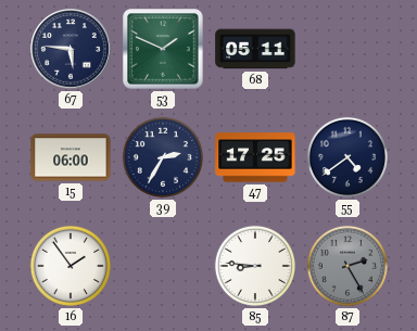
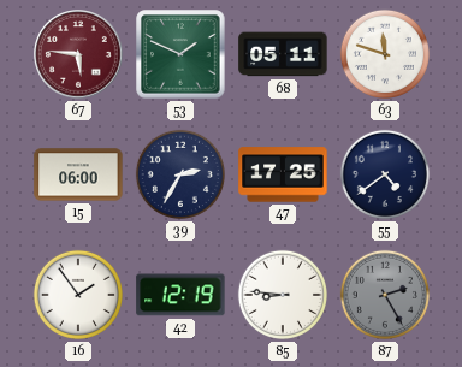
67 dial: navy -> burgundy (78, 54)
63: none -> 11:48 (385, 54)
42: none -> 12:19 (180, 295)
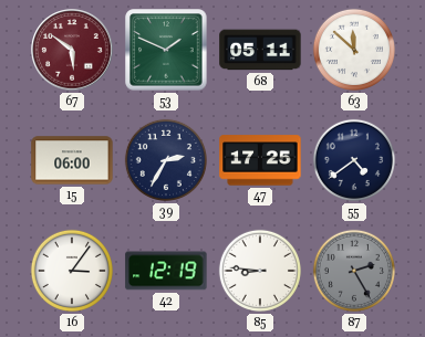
67: 5:46 -> 5:51 (72, 50)
63: 11:48 -> 11:52 (354, 50)
16: 1:54 -> 3:06 (72, 271)
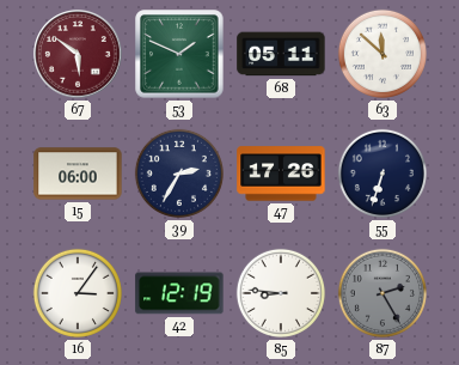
47: 17:25 -> 17:26 (281, 174)
55: 4:39 -> 6:33 (382, 174)
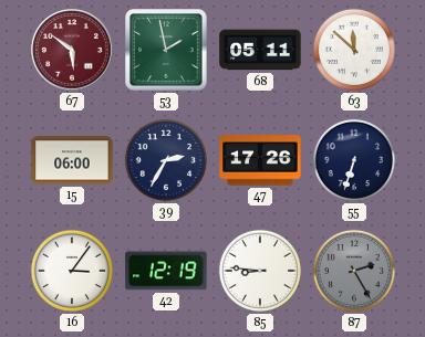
53: 1:49 -> 1:58 (166, 50)
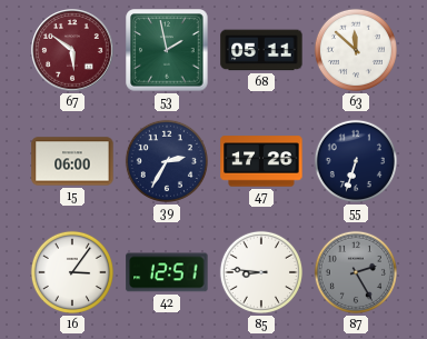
42: 12:19 -> 12:51 (167, 272)
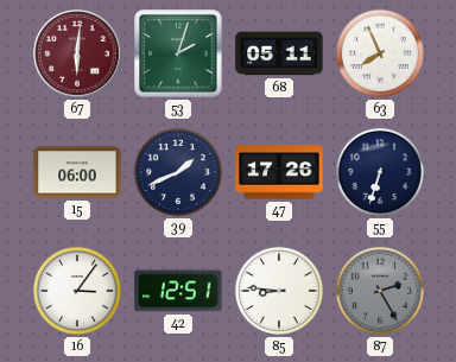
67: 5:51 -> 6:01 (77, 53)
53: 1:58 -> 2:03 (178, 53)
63: 11:52 -> 7:56 (380, 53)
39: 2:35 -> 1:41 (178, 172)
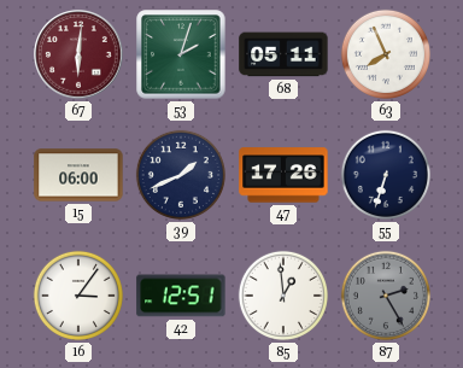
85: 8:46 -> 12:59 (283, 296)
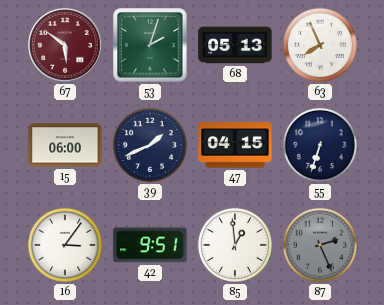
67: 6:01 -> 5:51 (65, 45)
68: 05:11 -> 05:13 (235, 45)
47: 17:26 -> 04:15 (235, 145)
42: 12:51 -> 9:51 (150, 245)
87: 2:25 -> 2:26 (320, 245)
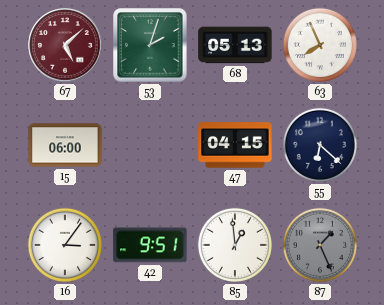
67: 5:51 -> 5:08 (65, 45)
39: 1:41 -> none (150, 145)
55: 6:33 -> 6:22 (320, 145)
87: 2:26 -> 1:26 (320, 245)
